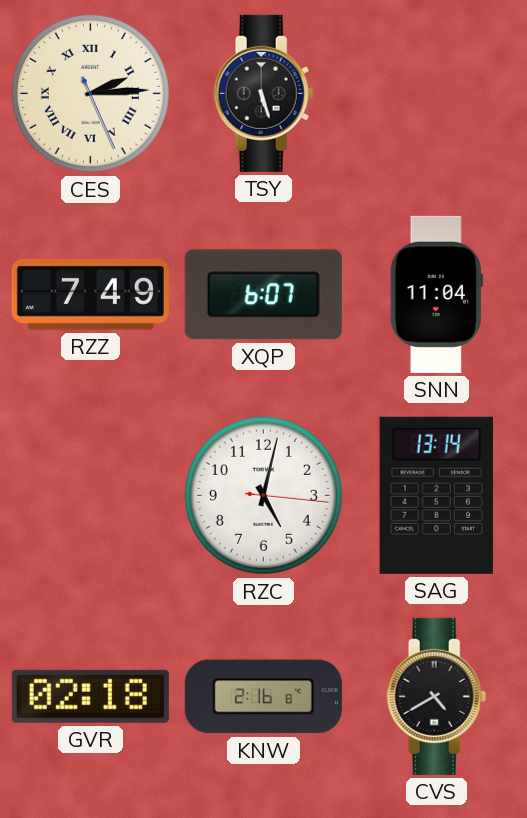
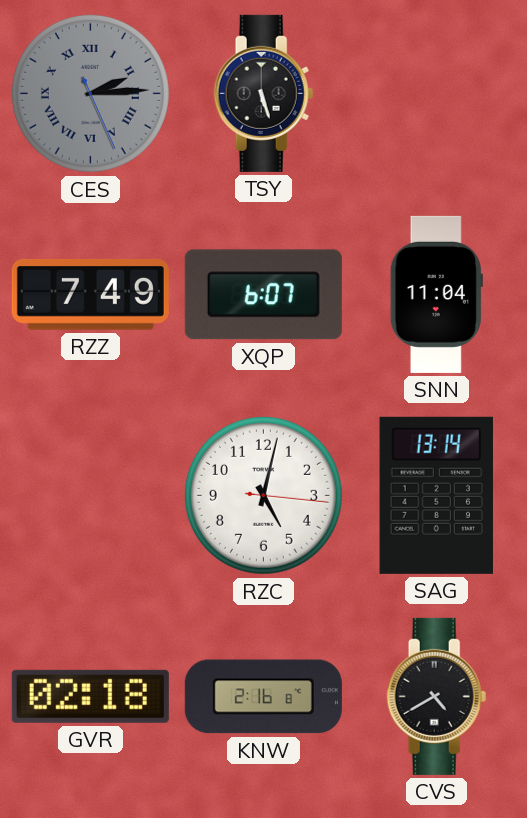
CES dial: cream -> grey (90, 93)
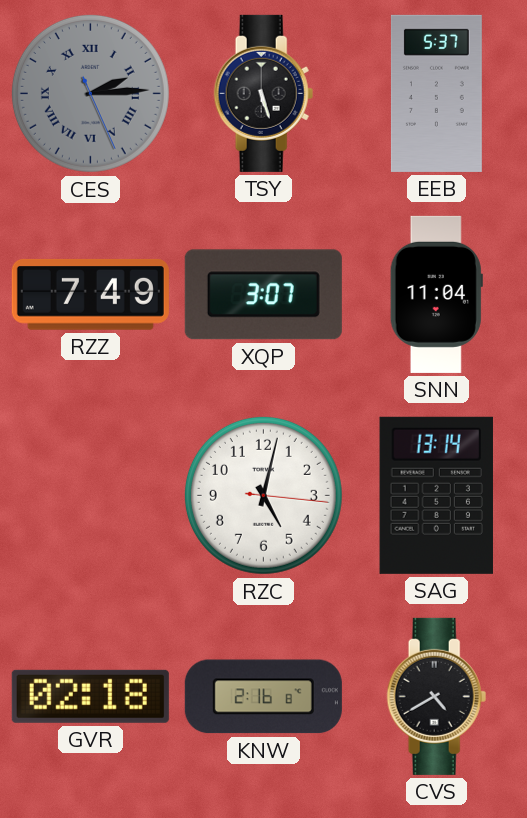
EEB: none -> 5:37 (436, 93)
XQP: 6:07 -> 3:07 (263, 295)
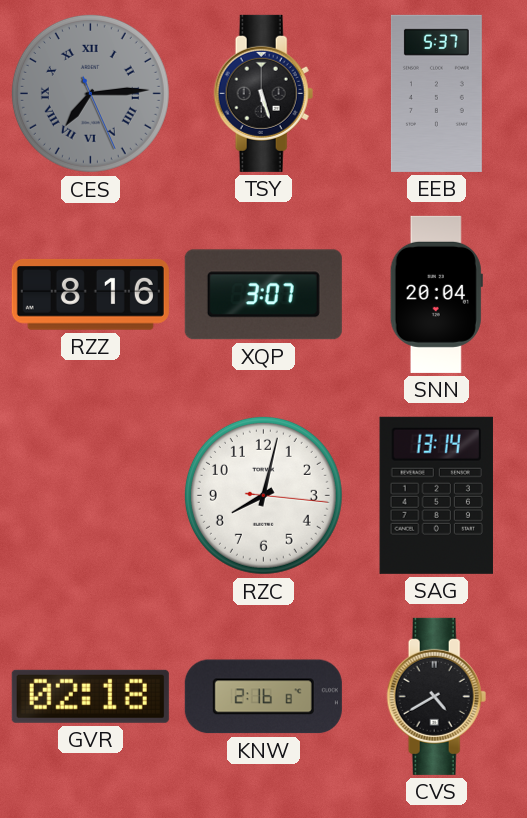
CES: 2:14 -> 7:14 (90, 93)
RZZ: 7:49 -> 8:16 (90, 295)
SNN: 11:04 -> 20:04 (436, 294)
RZC: 5:02 -> 8:02 (263, 495)
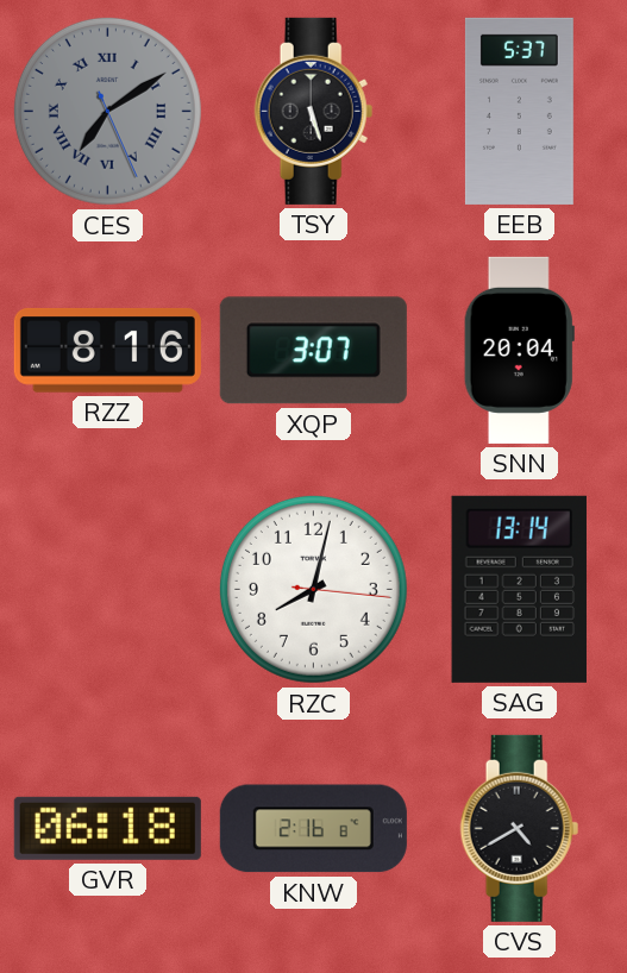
CES: 7:14 -> 7:09 (107, 111)
GVR: 02:18 -> 06:18 (107, 828)
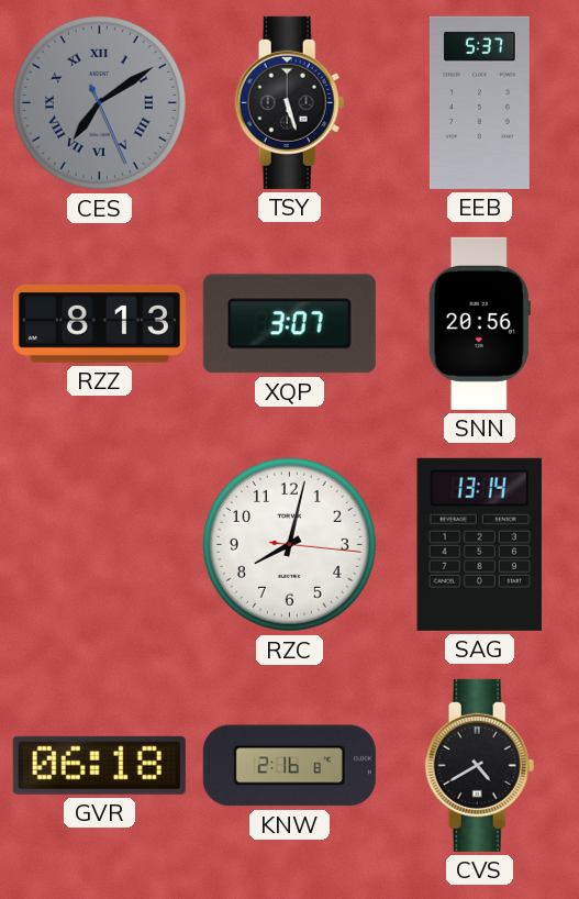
RZZ: 8:16 -> 8:13 (99, 324)
SNN: 20:04 -> 20:56 (479, 323)
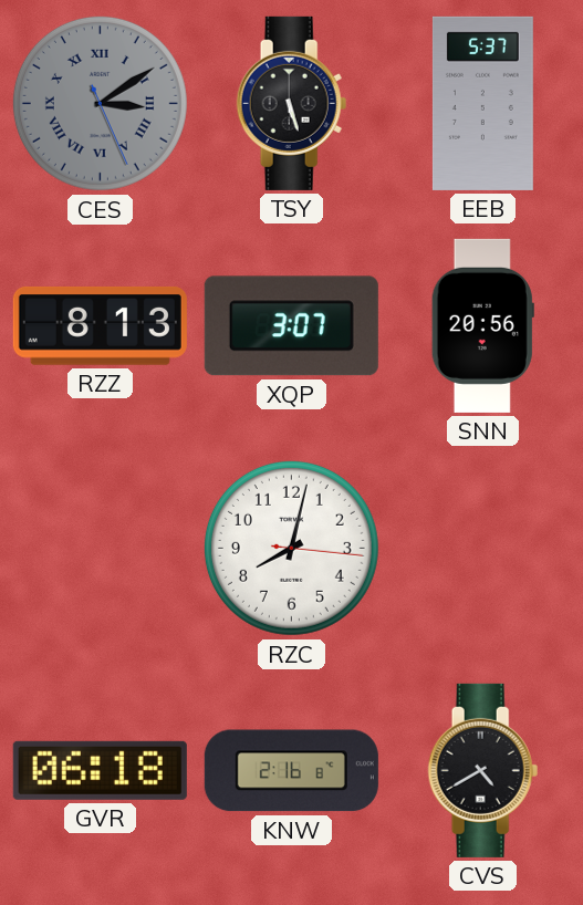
CES: 7:09 -> 3:09 (100, 103)
SAG: 13:14 -> none (479, 544)
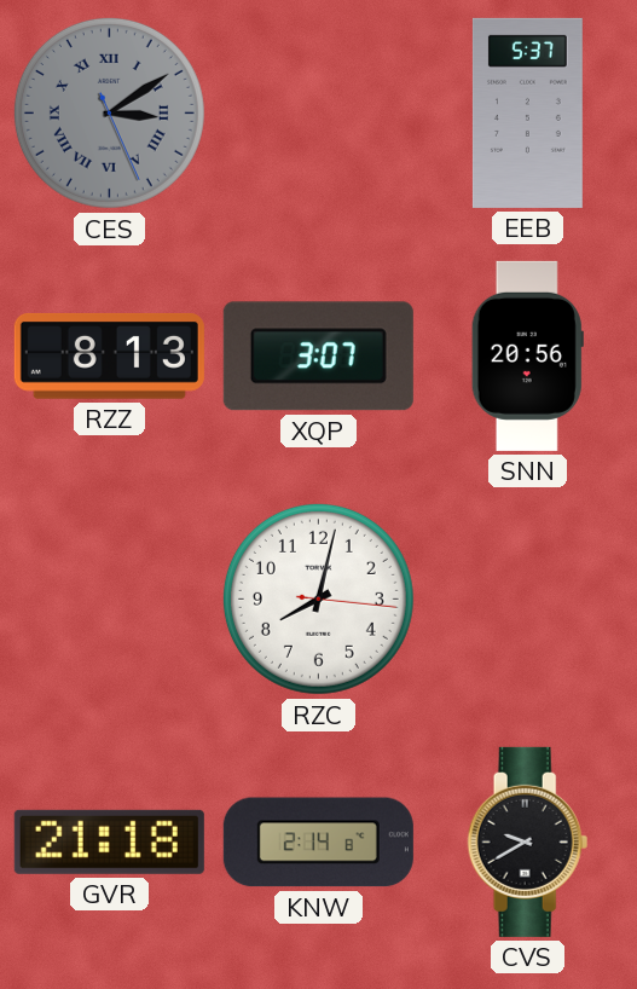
TSY: 5:27 -> none (292, 103)
GVR: 06:18 -> 21:18 (109, 841)
KNW: 2:16 -> 2:14 (318, 843)
CVS: 4:40 -> 9:40 (528, 841)
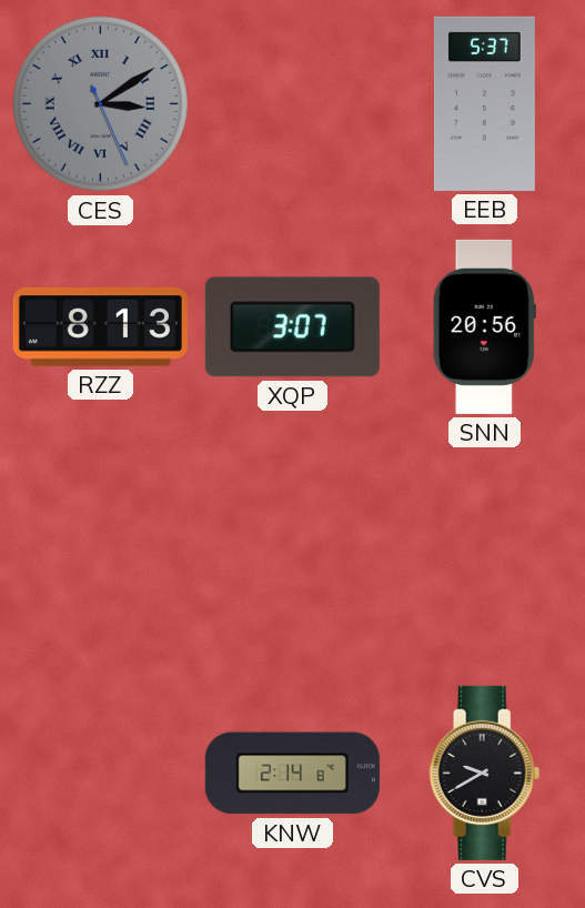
RZC: 8:02 -> none (318, 598)
GVR: 21:18 -> none (109, 841)
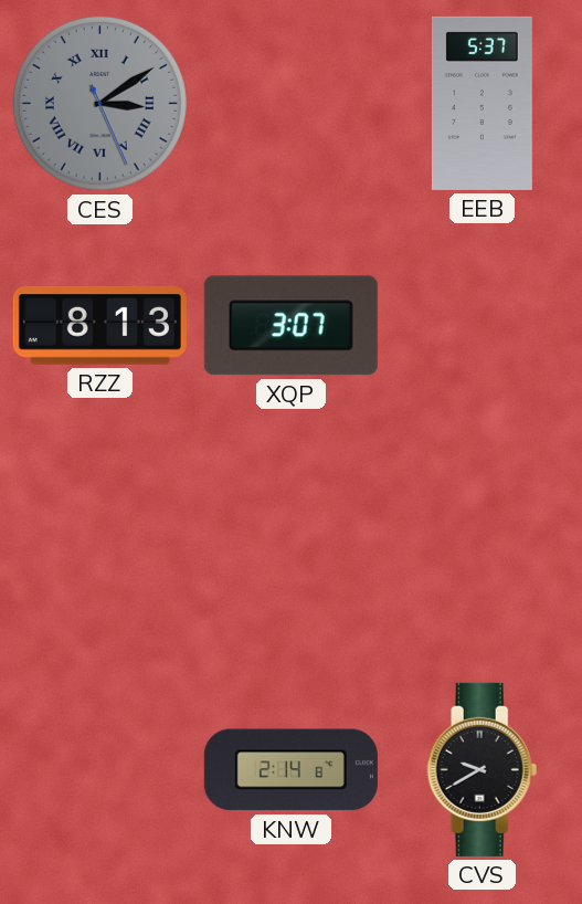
SNN: 20:56 -> none (484, 326)
